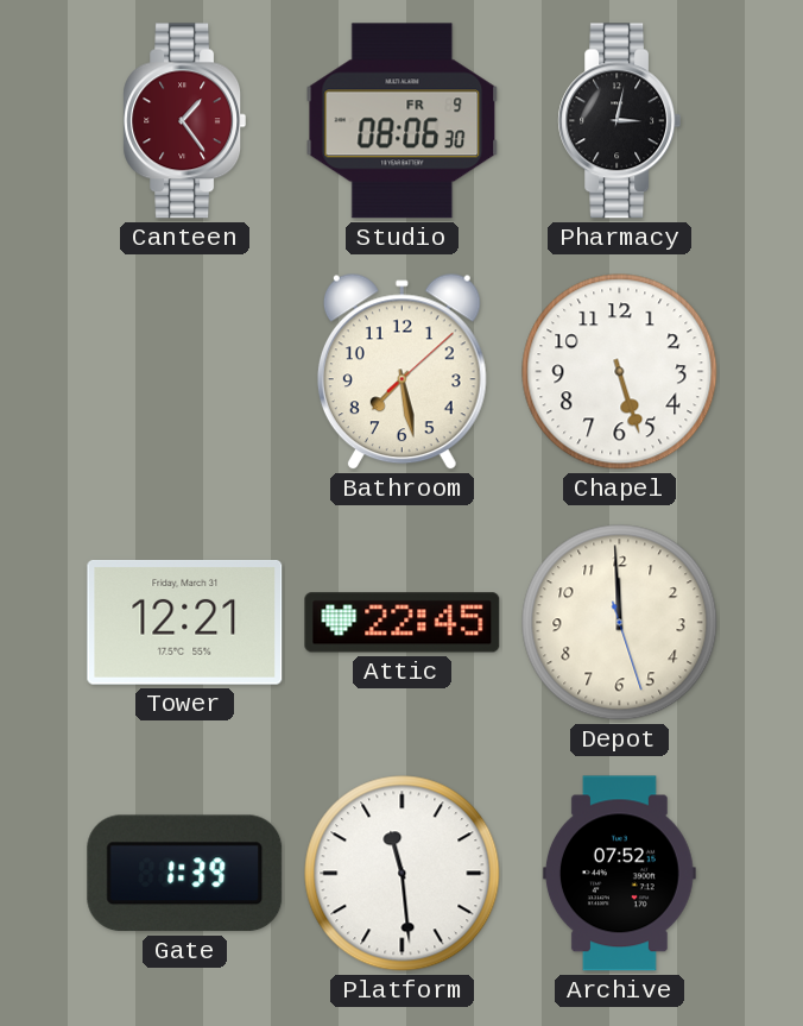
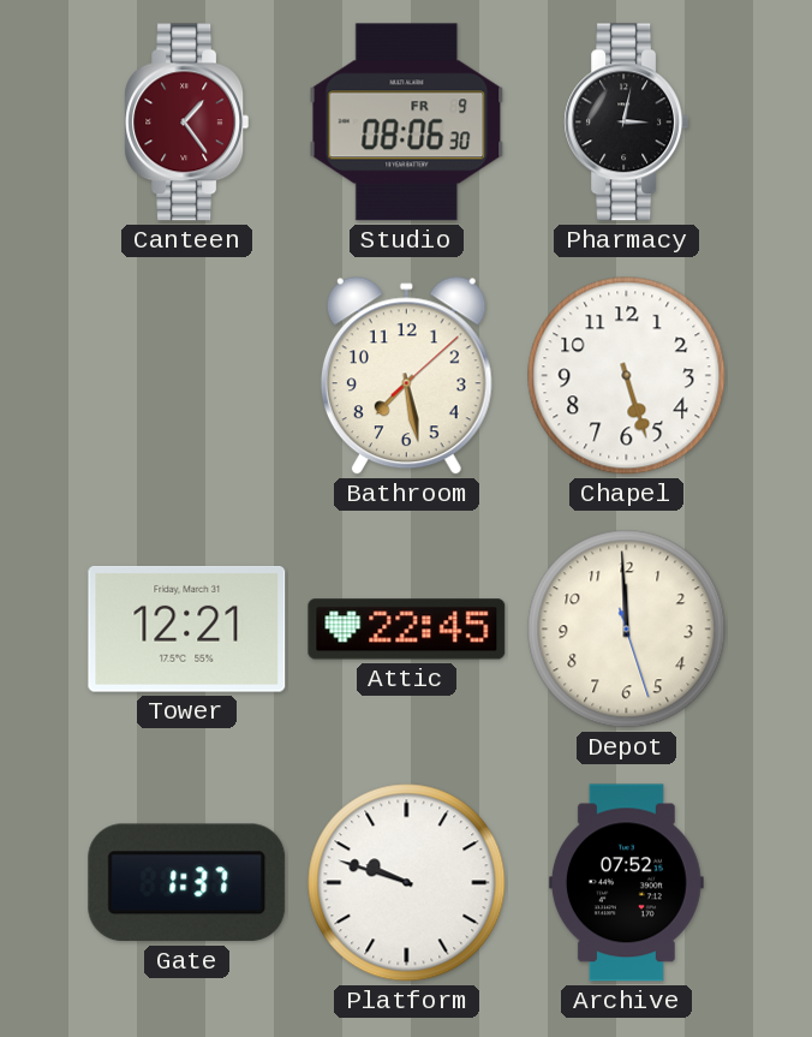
Gate: 1:39 -> 1:37 (187, 883)
Platform: 11:29 -> 9:48 (407, 883)
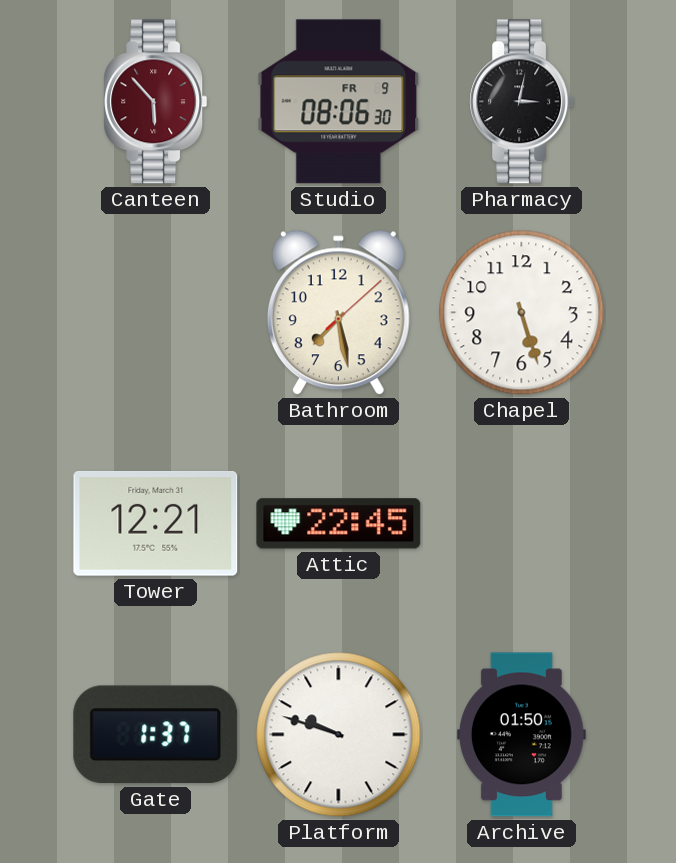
Canteen: 1:24 -> 5:53 (156, 102)
Depot: 11:59 -> none (627, 630)
Archive: 07:52 -> 01:50 (521, 735)
